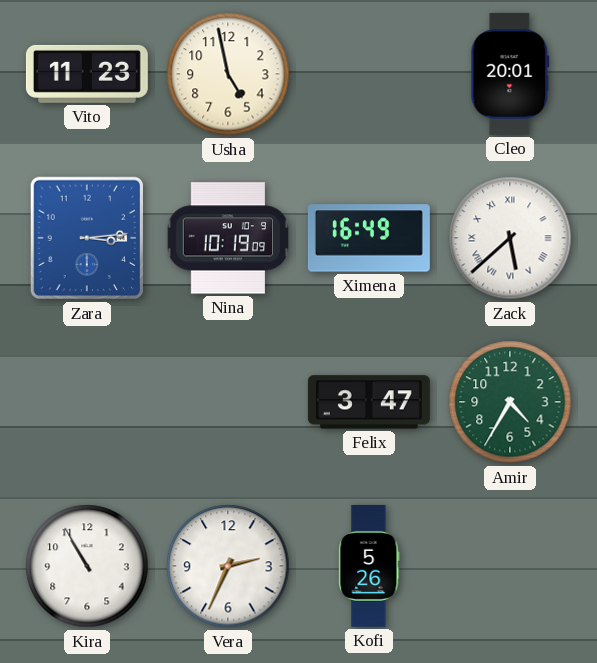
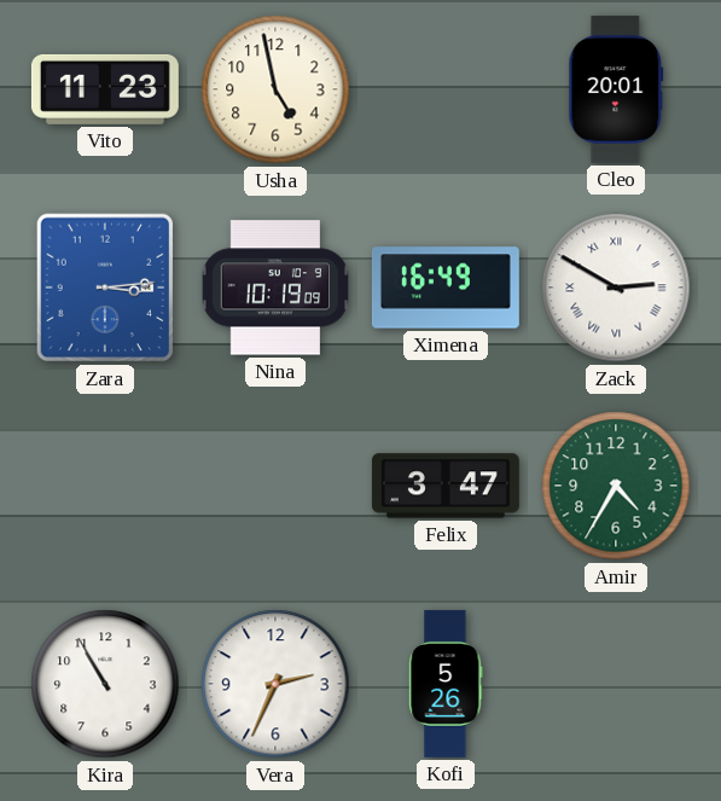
Zack: 5:38 -> 2:50 (616, 288)
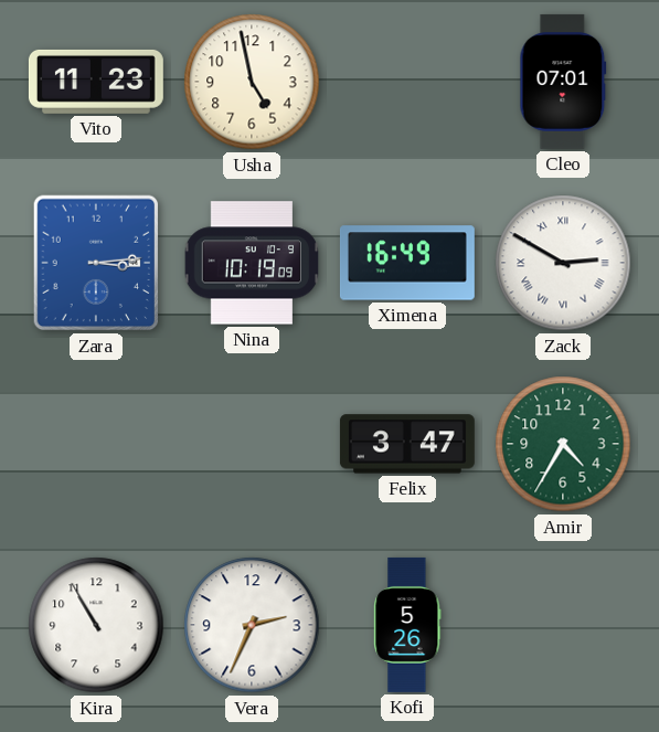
Cleo: 20:01 -> 07:01 (563, 82)
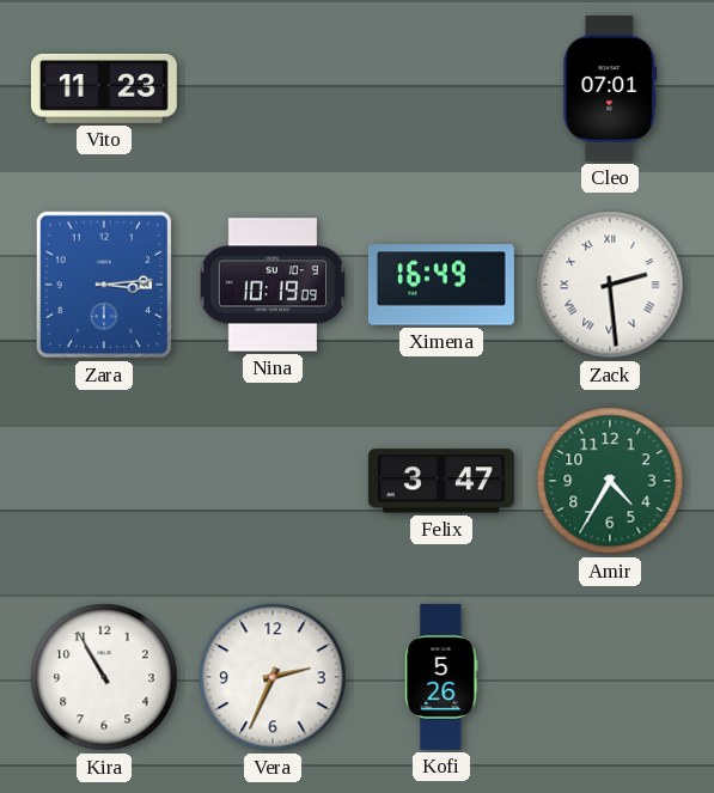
Usha: 4:58 -> none (252, 82)
Zack: 2:50 -> 2:29 (610, 285)
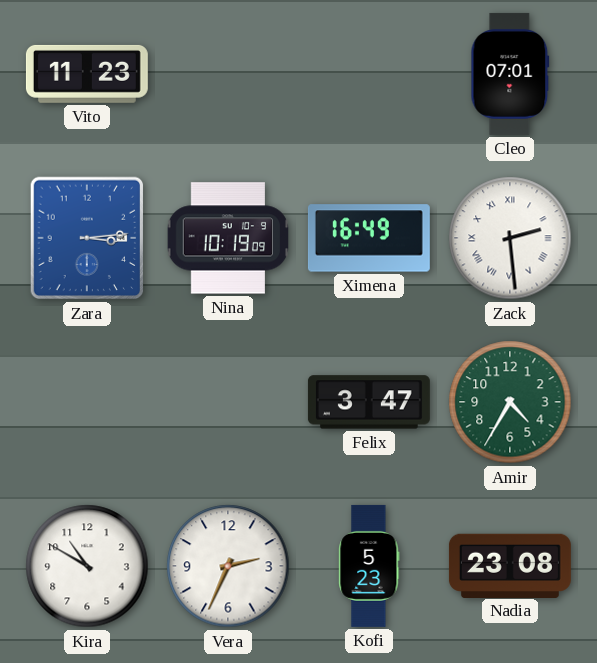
Kira: 10:55 -> 10:50 (87, 566)
Kofi: 5:26 -> 5:23 (369, 566)
Nadia: none -> 23:08 (510, 565)
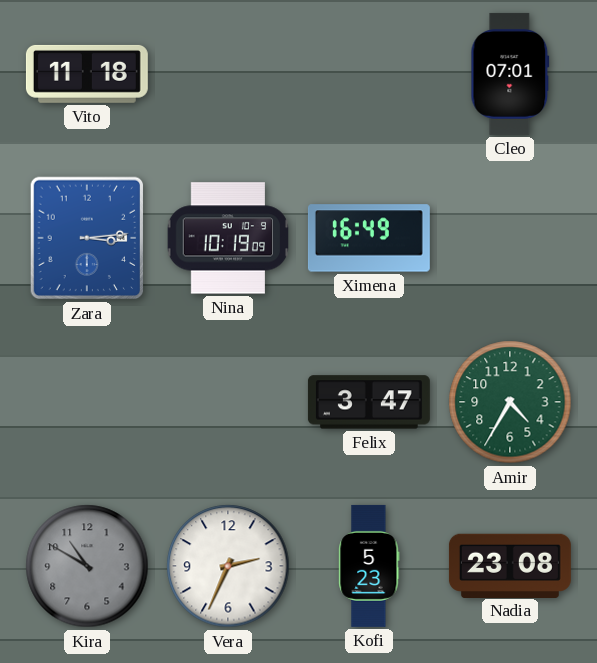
Vito: 11:23 -> 11:18 (87, 74)
Zack: 2:29 -> none (510, 238)
Kira dial: white -> grey (87, 566)
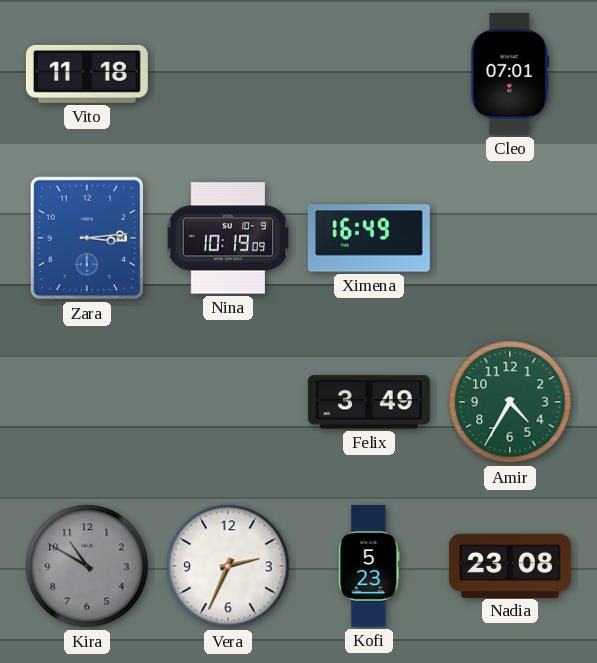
Felix: 3:47 -> 3:49 (369, 402)
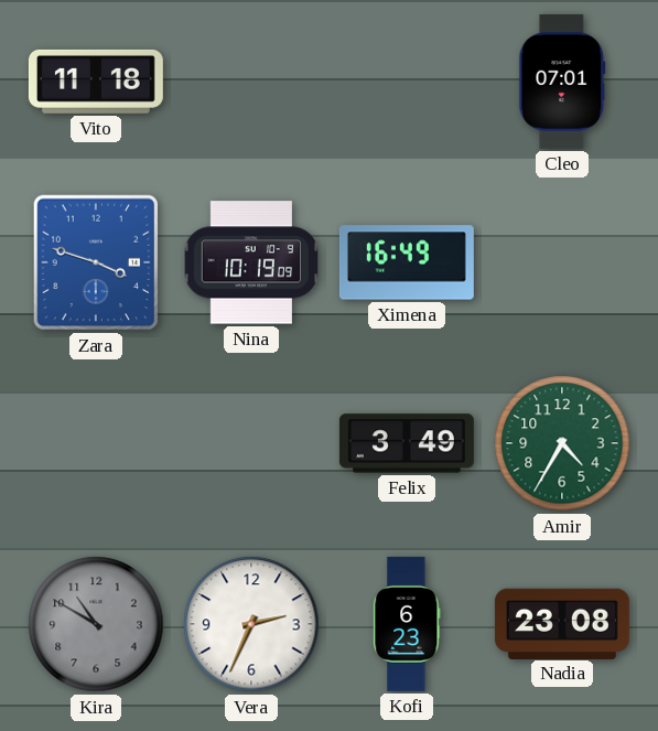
Zara: 3:14 -> 3:48 (96, 262)
Kofi: 5:23 -> 6:23 (407, 624)
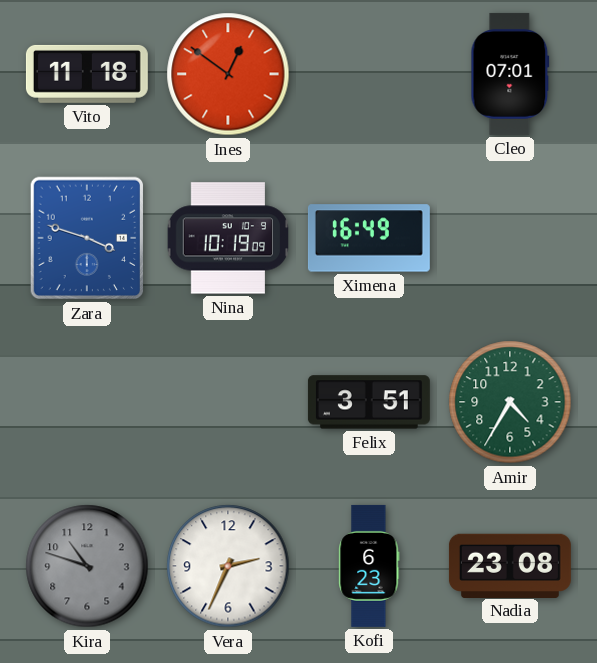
Ines: none -> 12:51 (228, 74)
Felix: 3:49 -> 3:51 (369, 402)
Kira: 10:50 -> 10:48 (87, 566)
